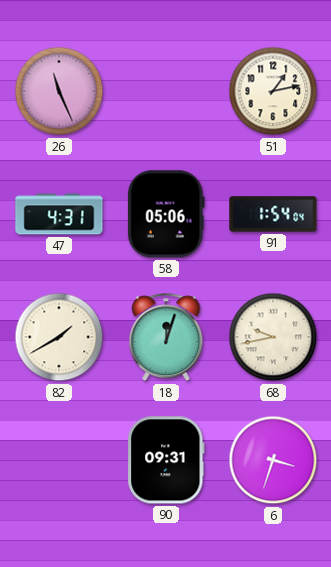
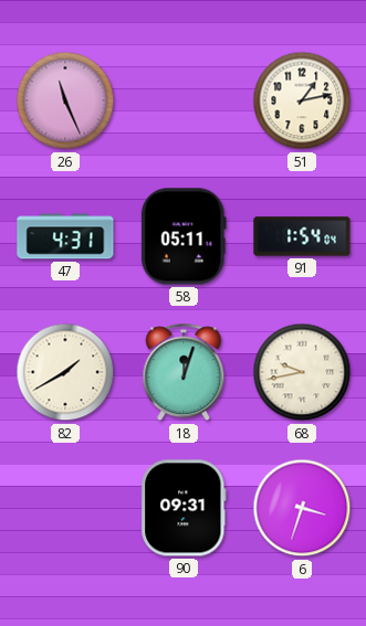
58: 05:06 -> 05:11 (184, 236)
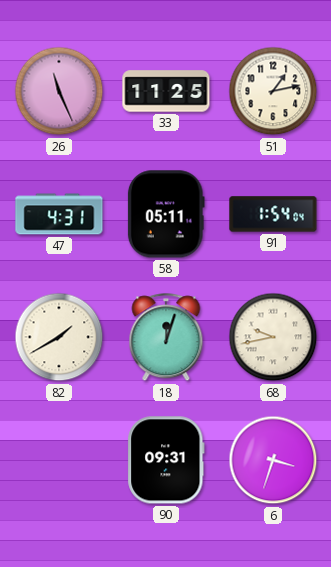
33: none -> 11:25 (166, 91)
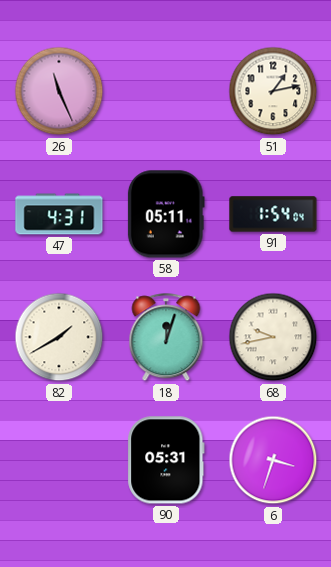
33: 11:25 -> none (166, 91)
90: 09:31 -> 05:31 (166, 460)
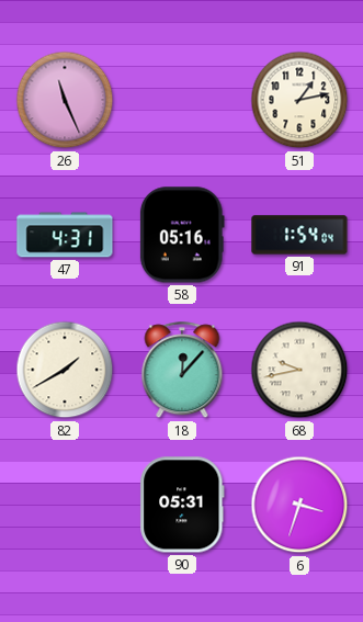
58: 05:11 -> 05:16 (182, 235)
18: 12:03 -> 12:07 (182, 371)
